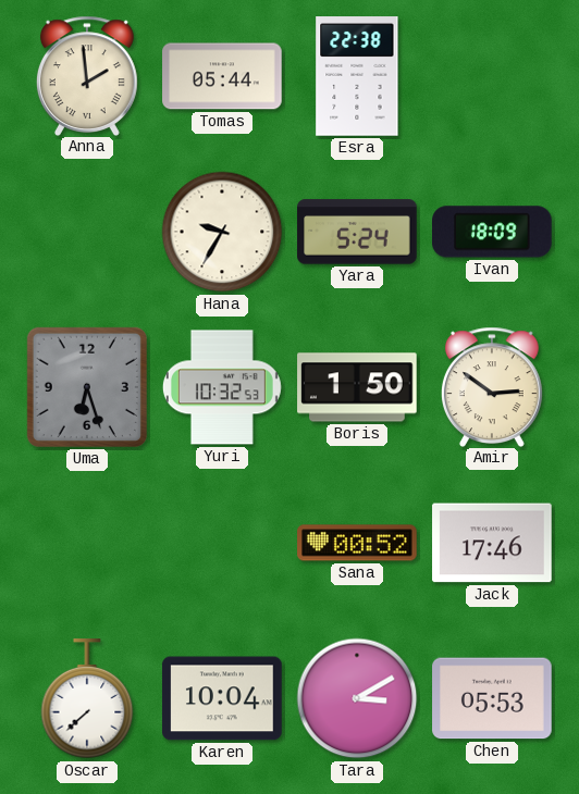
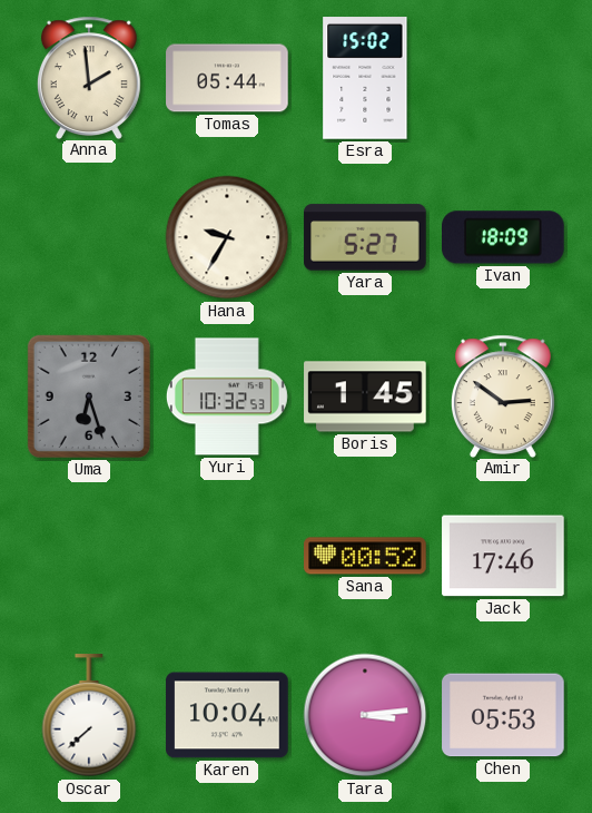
Esra: 22:38 -> 15:02 (365, 78)
Yara: 5:24 -> 5:27 (365, 237)
Boris: 1:50 -> 1:45 (365, 396)
Tara: 3:10 -> 3:14 (365, 715)
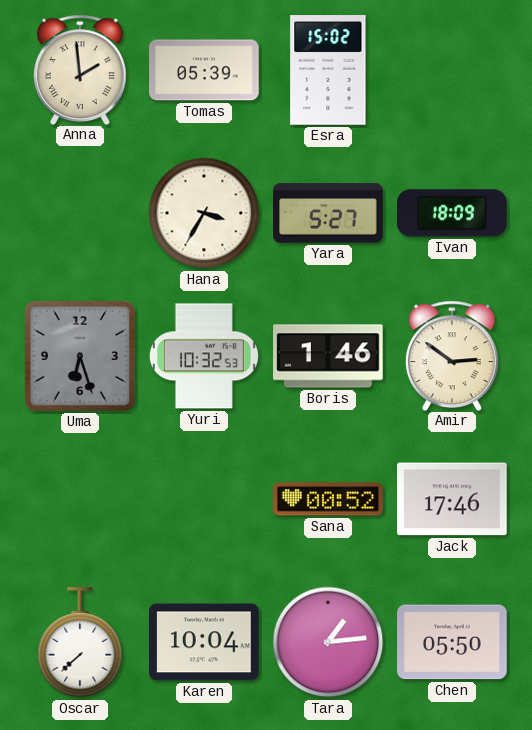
Tomas: 05:44 -> 05:39 (204, 70)
Hana: 9:35 -> 3:35 (204, 213)
Boris: 1:45 -> 1:46 (328, 356)
Tara: 3:14 -> 1:14 (328, 642)
Chen: 05:53 -> 05:50 (452, 642)
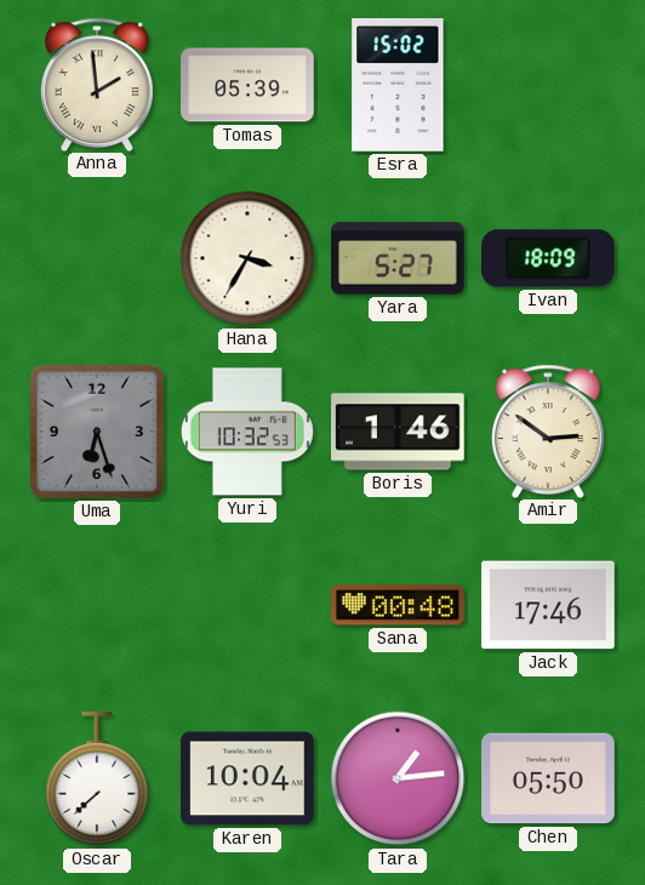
Sana: 00:52 -> 00:48 (398, 605)
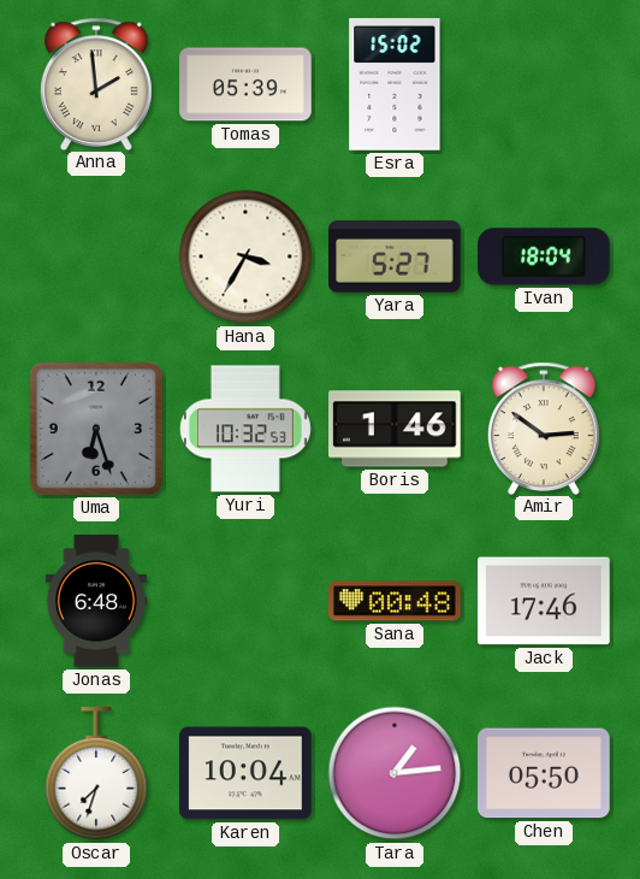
Ivan: 18:09 -> 18:04 (544, 256)
Jonas: none -> 6:48 (95, 601)
Oscar: 7:38 -> 7:33 (96, 774)
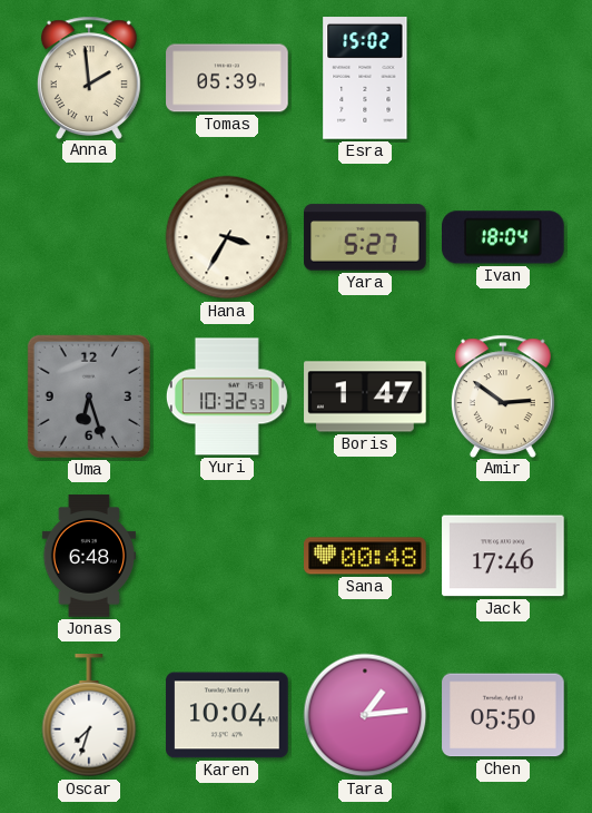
Boris: 1:46 -> 1:47 (365, 396)
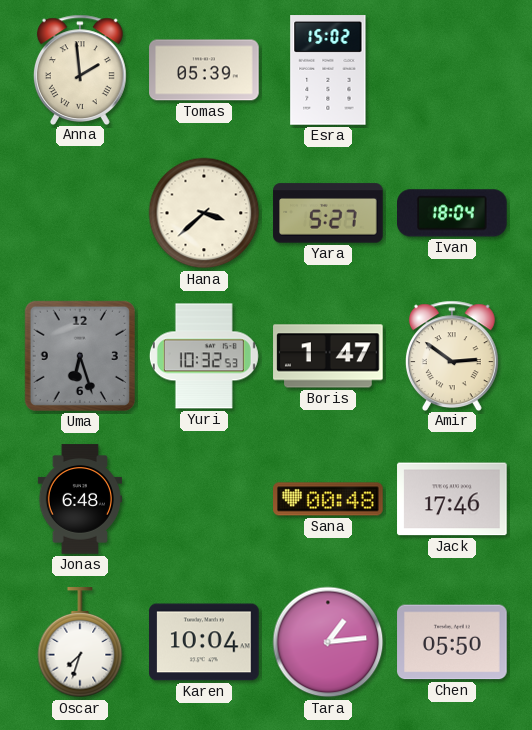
Hana: 3:35 -> 3:38 (204, 213)
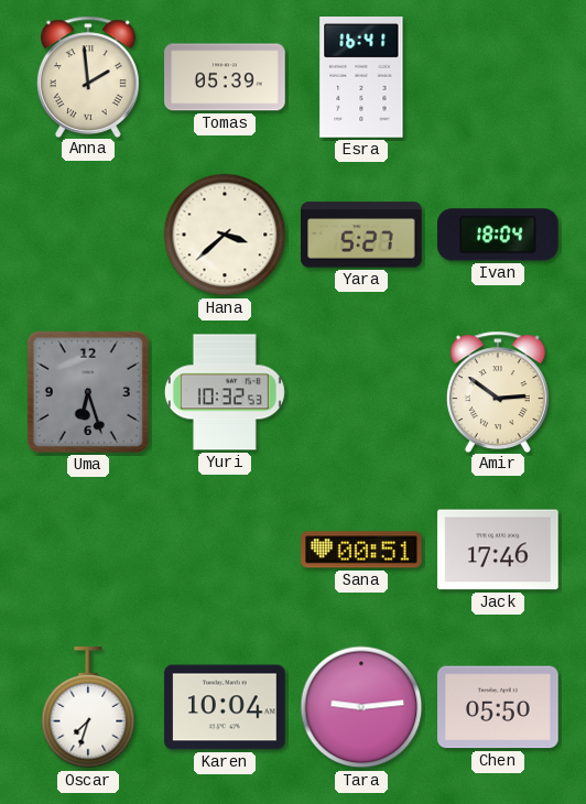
Esra: 15:02 -> 16:41 (361, 77)
Boris: 1:47 -> none (328, 356)
Jonas: 6:48 -> none (79, 499)
Sana: 00:48 -> 00:51 (361, 550)
Tara: 1:14 -> 9:14 (361, 707)
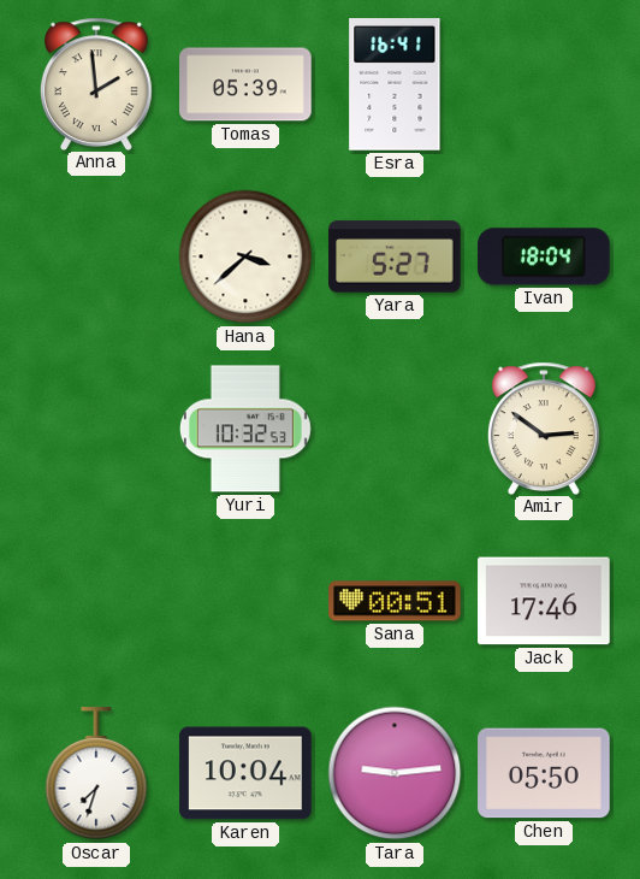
Uma: 6:27 -> none (88, 392)
